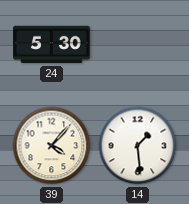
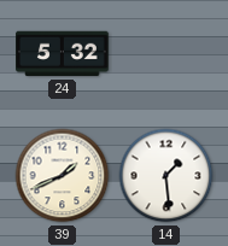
24: 5:30 -> 5:32 (63, 54)
39: 4:07 -> 1:41 (63, 176)
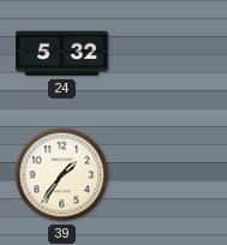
39: 1:41 -> 1:36 (62, 175)
14: 1:29 -> none (166, 176)
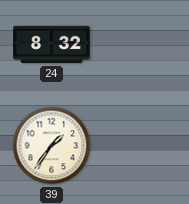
24: 5:32 -> 8:32 (52, 45)
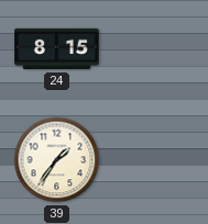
24: 8:32 -> 8:15 (57, 49)
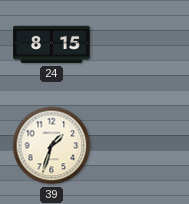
39: 1:36 -> 1:33 (52, 146)
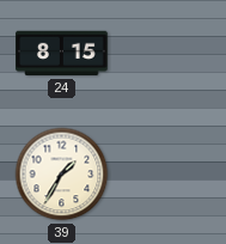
39: 1:33 -> 1:35 (62, 175)
